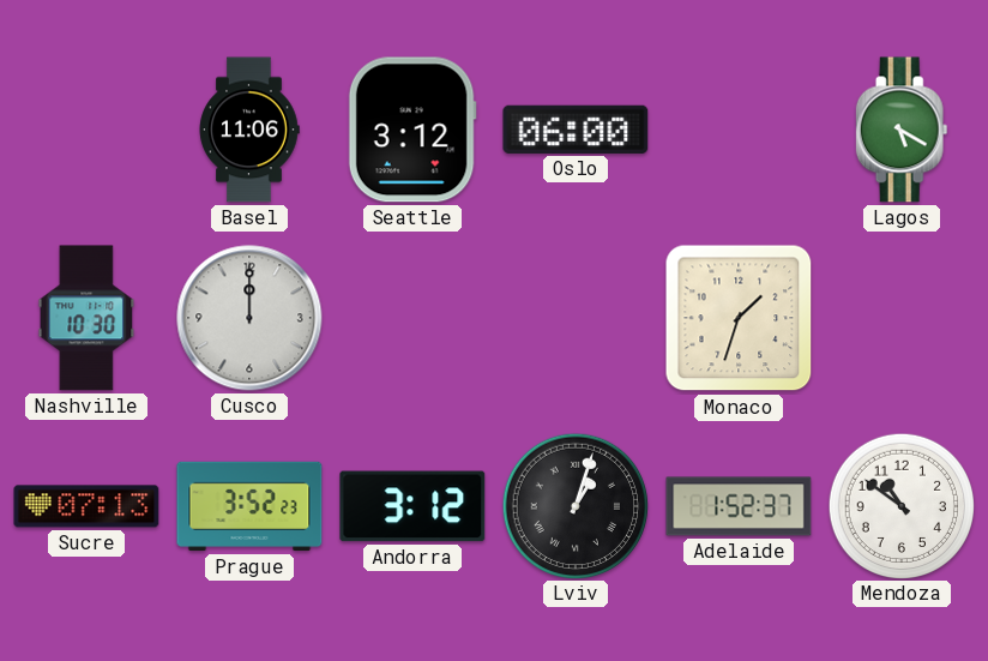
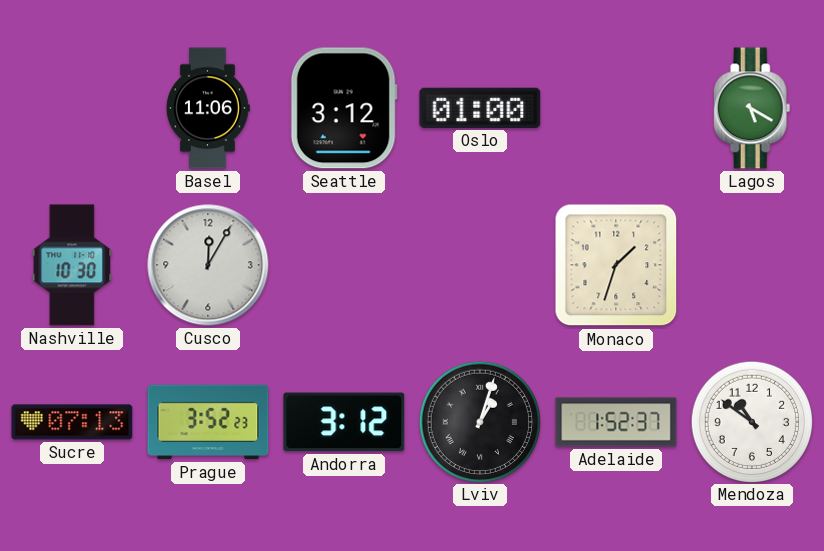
Oslo: 06:00 -> 01:00 (480, 108)
Cusco: 12:00 -> 12:05 (208, 265)
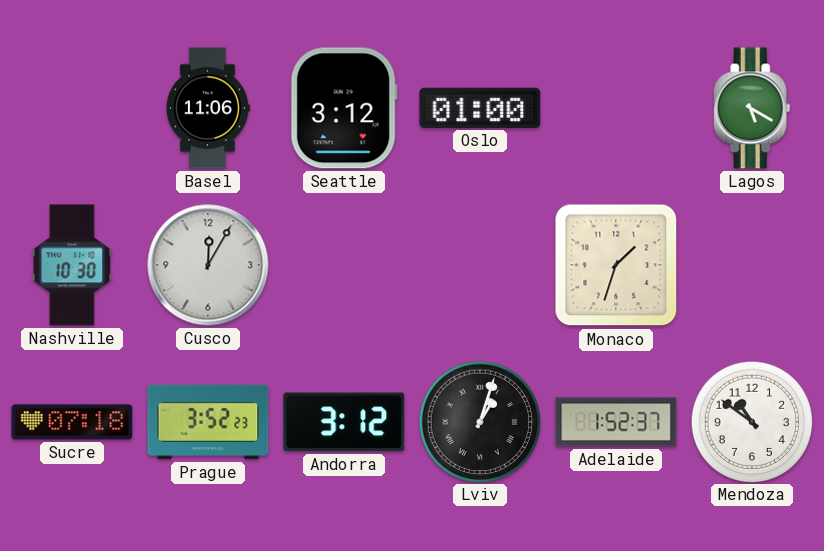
Sucre: 07:13 -> 07:18 (72, 422)
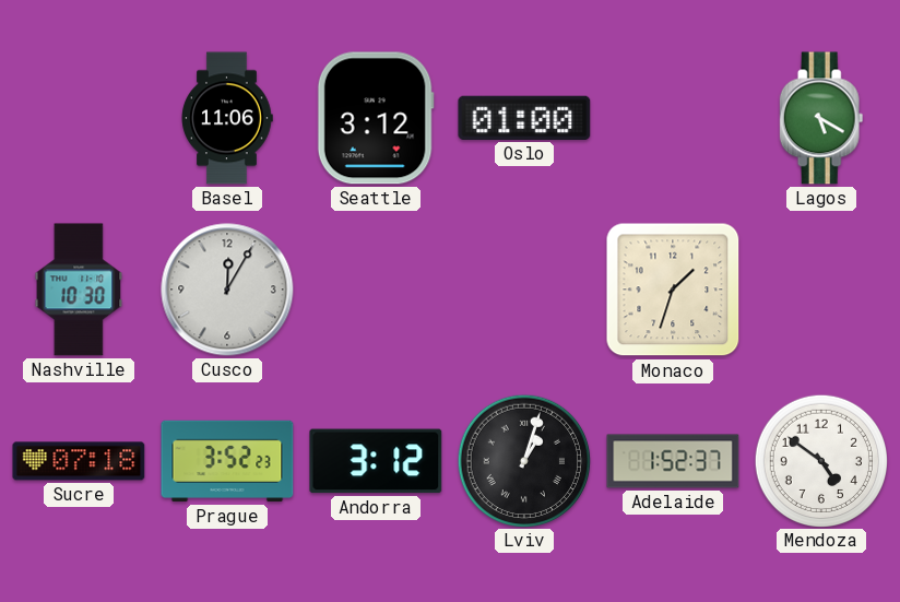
Mendoza: 10:51 -> 4:51 (820, 460)
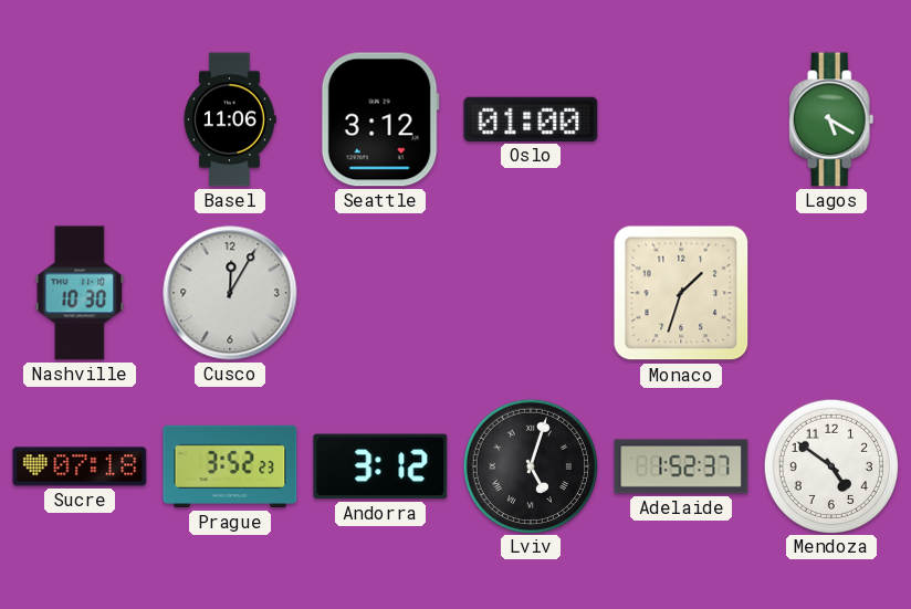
Lviv: 1:03 -> 5:03 (530, 465)
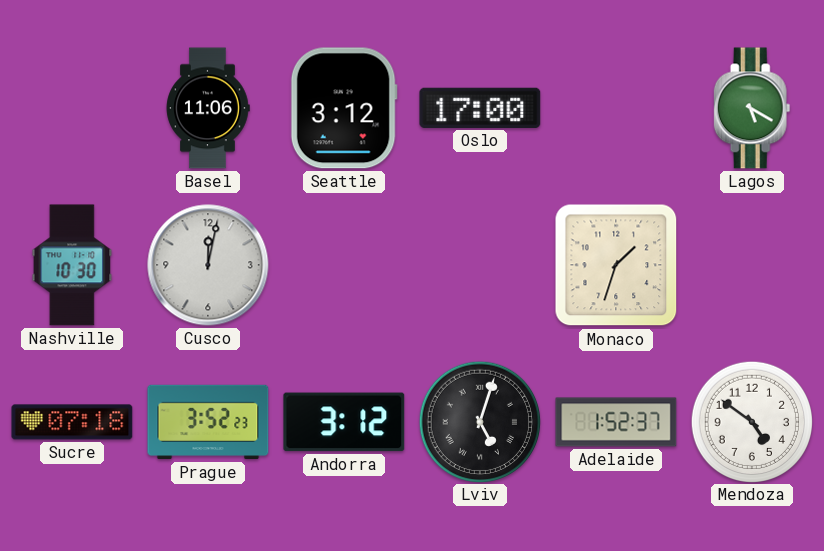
Oslo: 01:00 -> 17:00 (480, 108)
Cusco: 12:05 -> 12:02 (208, 265)
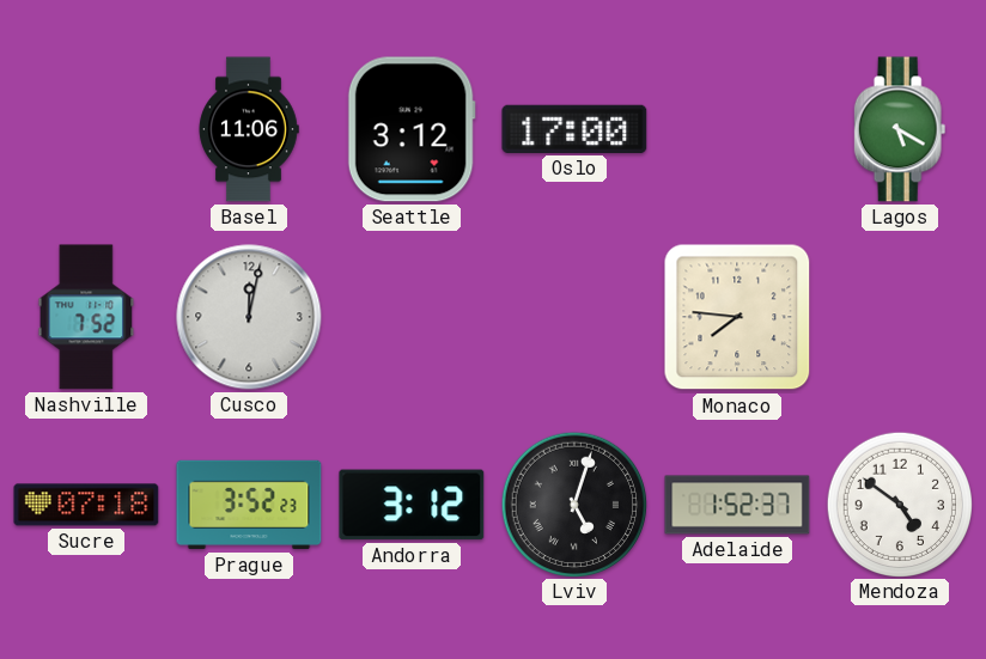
Nashville: 10:30 -> 7:52 (86, 317)
Monaco: 1:33 -> 7:46 (737, 317)
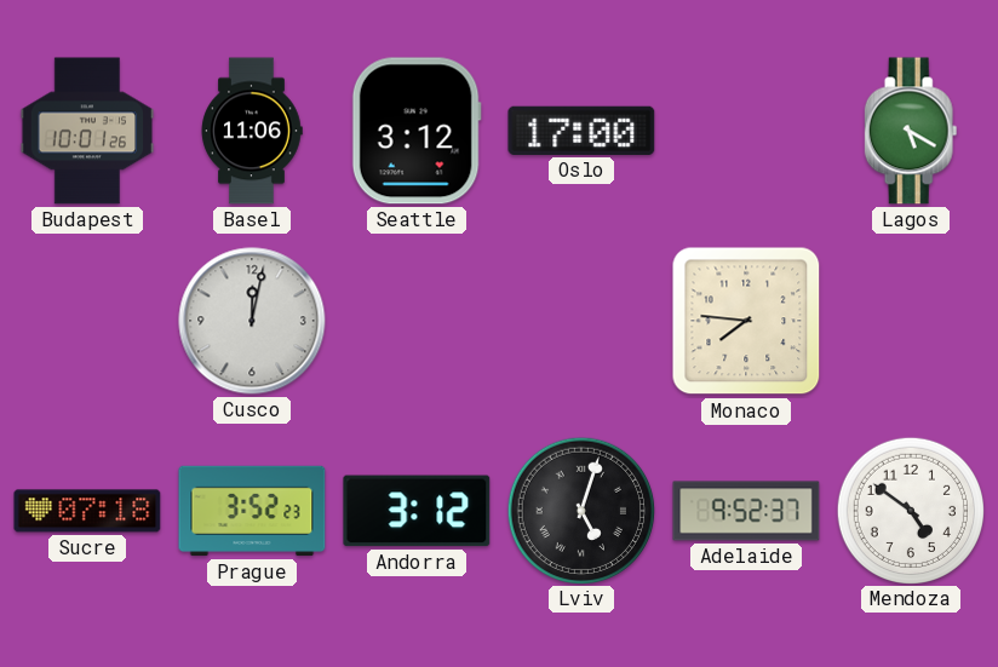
Budapest: none -> 10:01 (87, 131)
Nashville: 7:52 -> none (86, 317)
Adelaide: 1:52 -> 9:52 (746, 511)
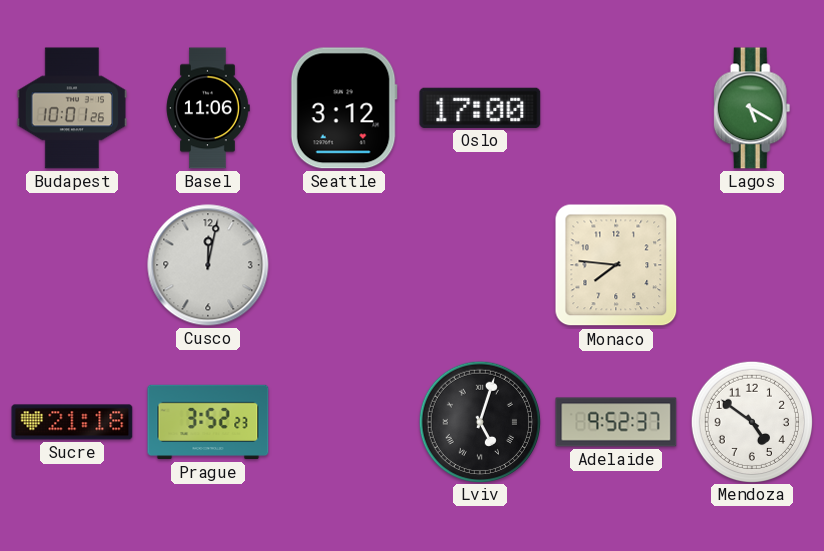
Sucre: 07:18 -> 21:18 (72, 422)
Andorra: 3:12 -> none (417, 511)
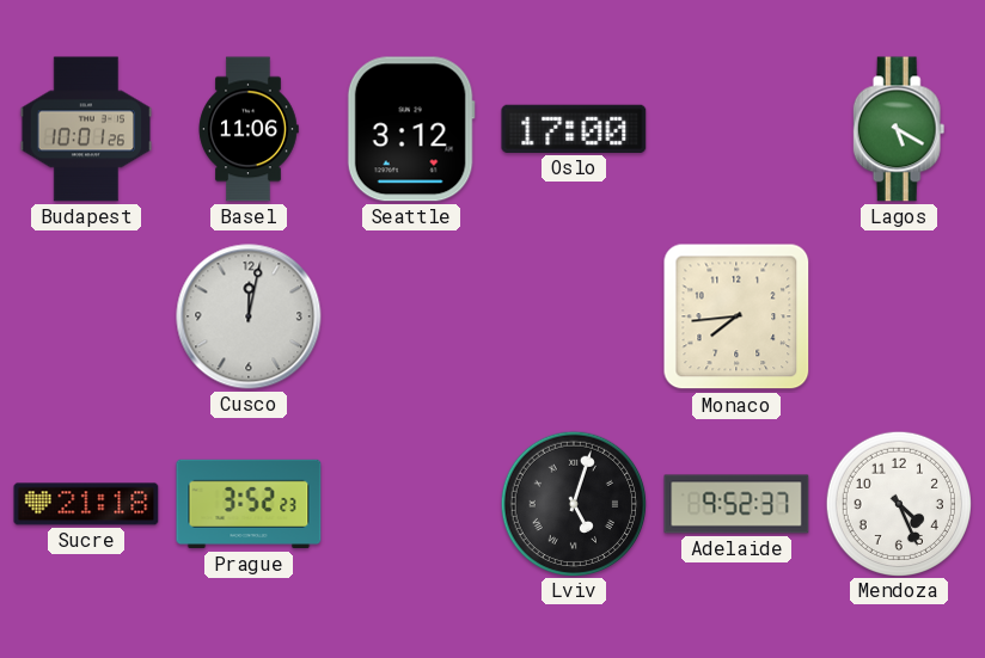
Monaco: 7:46 -> 7:44 (736, 316)
Mendoza: 4:51 -> 4:26 (898, 503)
